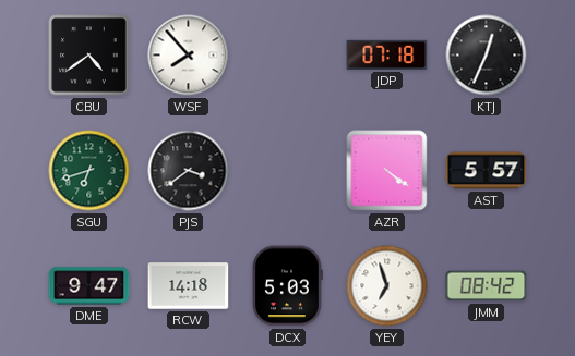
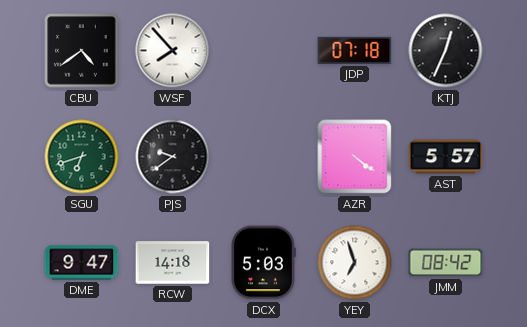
PJS: 3:39 -> 9:39 (173, 157)
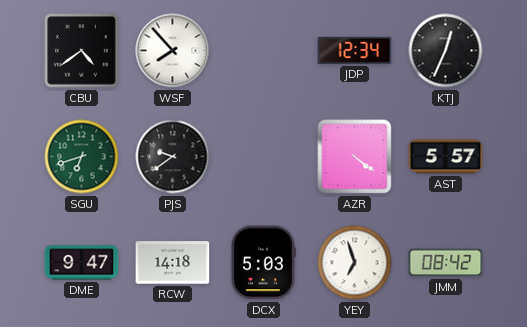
JDP: 07:18 -> 12:34 (355, 50)
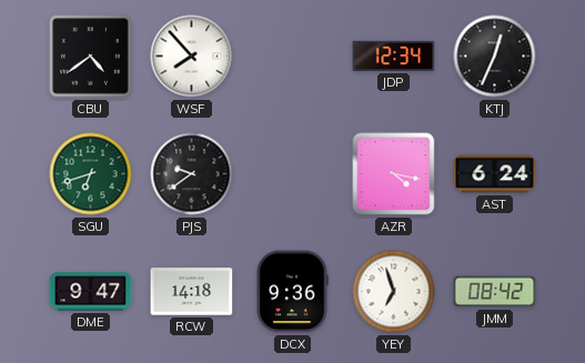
AZR: 4:21 -> 4:17 (394, 174)
AST: 5:57 -> 6:24 (495, 174)
DCX: 5:03 -> 9:36 (292, 292)
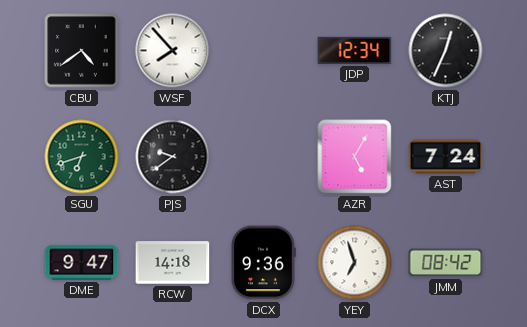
AZR: 4:17 -> 5:05 (355, 157)
AST: 6:24 -> 7:24 (446, 157)
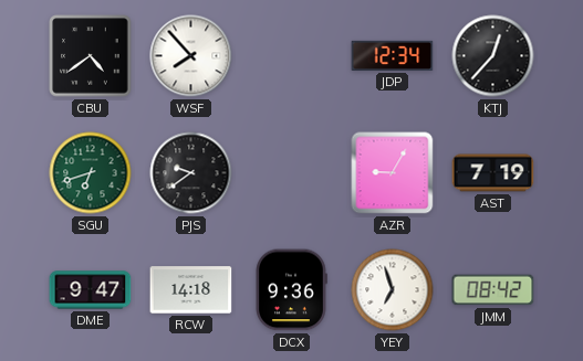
KTJ: 12:34 -> 12:37 (493, 56)
AZR: 5:05 -> 9:05 (393, 173)
AST: 7:24 -> 7:19 (493, 173)
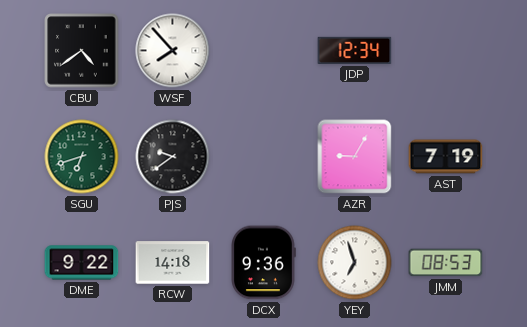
KTJ: 12:37 -> none (493, 56)
DME: 9:47 -> 9:22 (82, 263)
JMM: 08:42 -> 08:53 (446, 263)
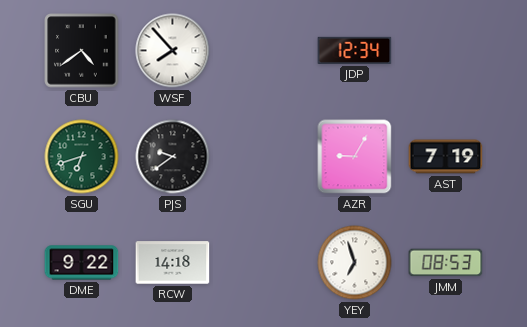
DCX: 9:36 -> none (263, 263)
